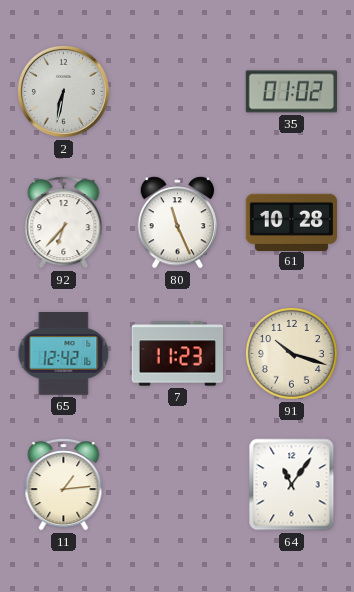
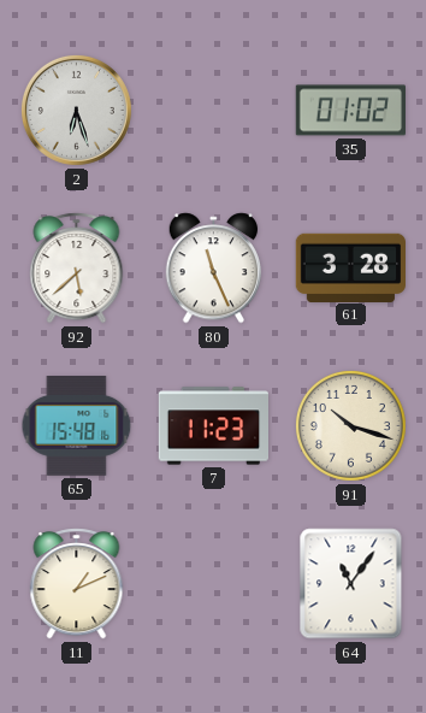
2: 6:32 -> 6:27 (76, 110)
92: 6:37 -> 5:38 (77, 269)
61: 10:28 -> 3:28 (350, 267)
65: 12:42 -> 15:48 (77, 426)
11: 1:14 -> 1:11 (77, 584)
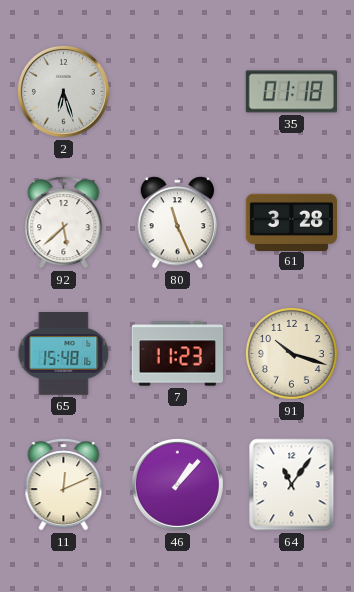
35: 01:02 -> 01:18 (291, 92)
11: 1:11 -> 12:11 (64, 485)
46: none -> 1:07 (177, 484)
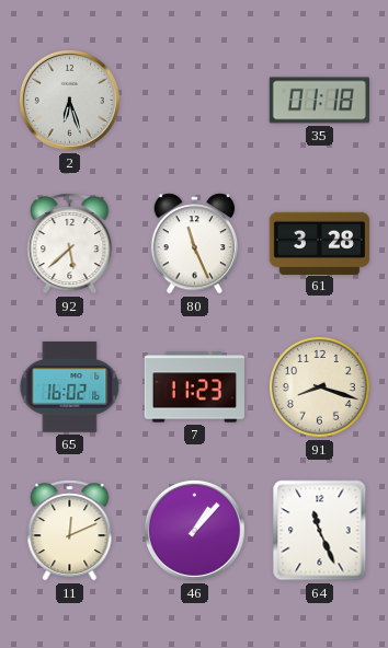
65: 15:48 -> 16:02 (70, 387)
91: 10:18 -> 8:18 (319, 386)
64: 11:06 -> 11:26 (320, 531)
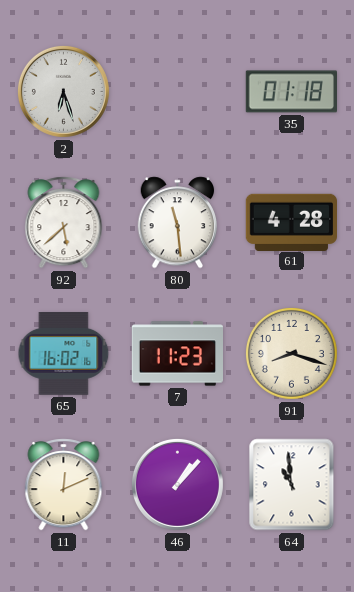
80: 11:26 -> 11:29 (178, 223)
61: 3:28 -> 4:28 (291, 222)
64: 11:26 -> 10:59 (292, 485)
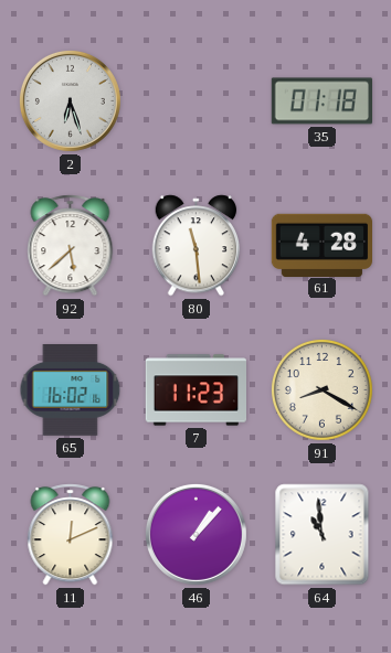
91: 8:18 -> 8:20 (321, 389)
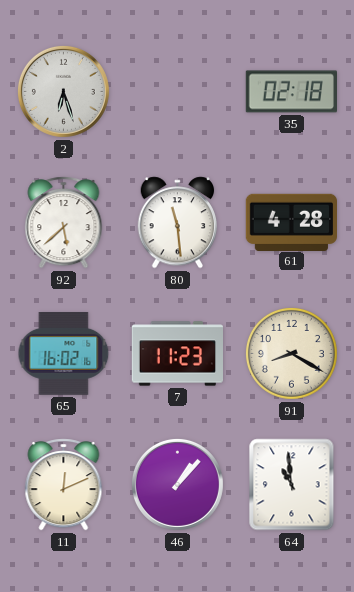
35: 01:18 -> 02:18 (291, 92)
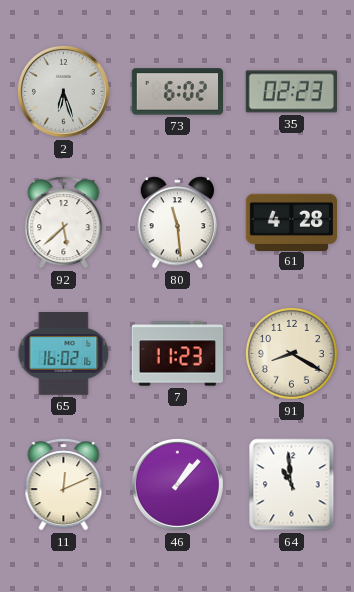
73: none -> 6:02 (177, 92)
35: 02:18 -> 02:23 (291, 92)
